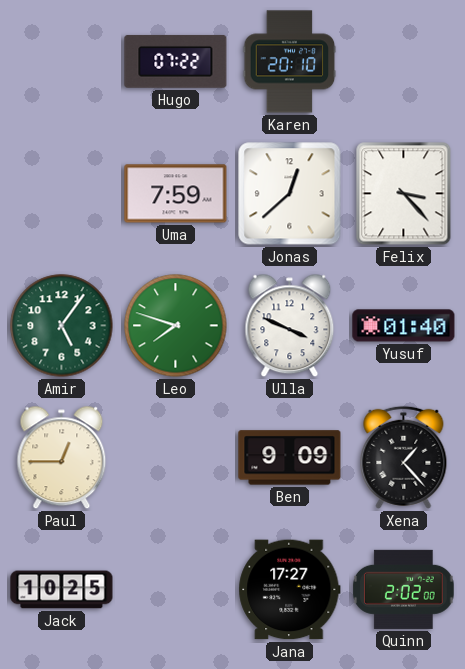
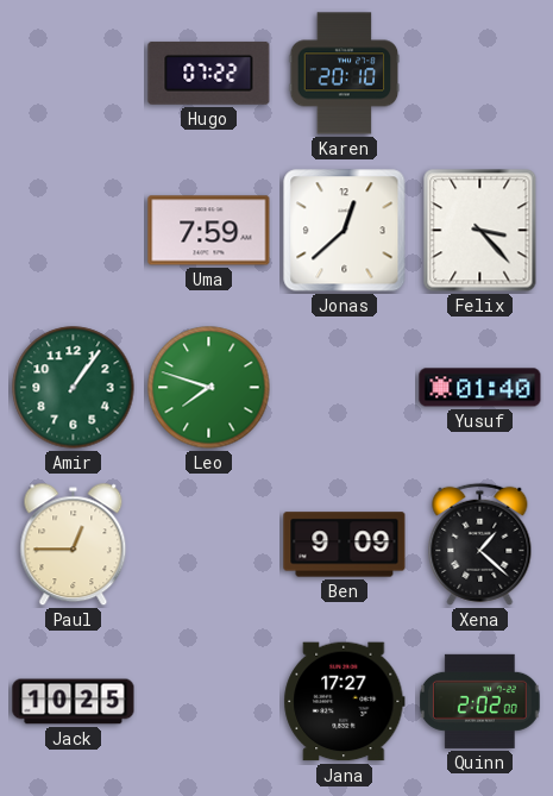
Amir: 5:06 -> 1:06 (74, 388)
Ulla: 3:49 -> none (290, 326)
Xena: 1:23 -> 1:22 (480, 544)
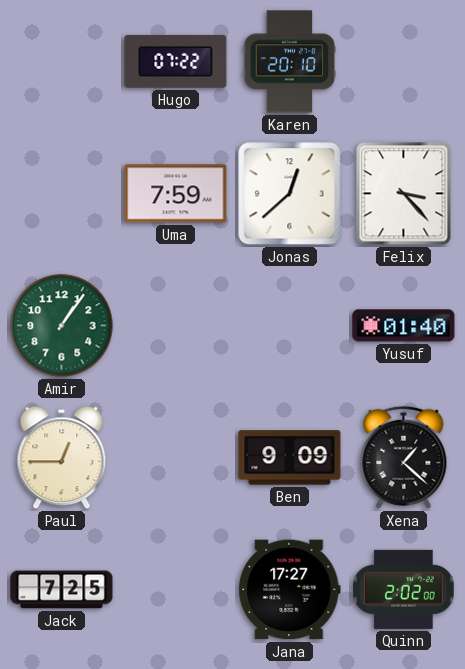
Leo: 7:48 -> none (209, 388)
Jack: 10:25 -> 7:25 (62, 590)
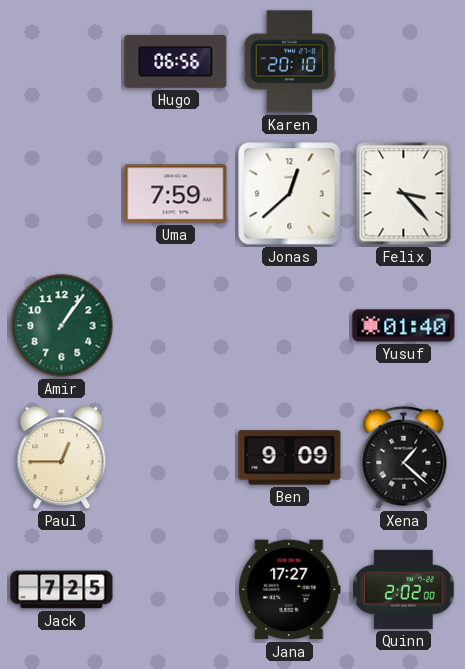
Hugo: 07:22 -> 06:56 (176, 62)
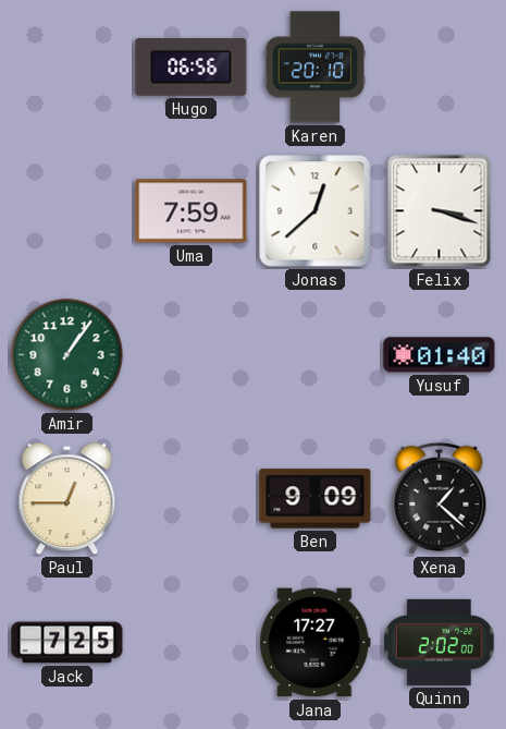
Felix: 3:23 -> 3:18 (440, 211)
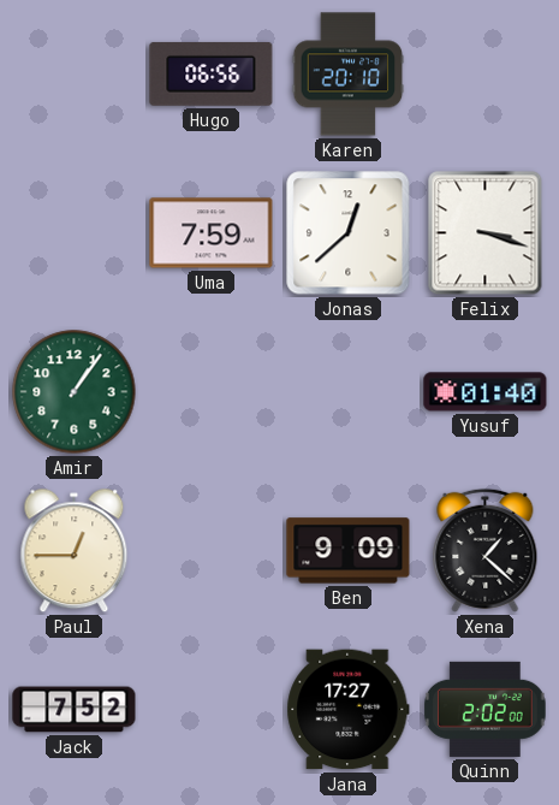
Jack: 7:25 -> 7:52 (75, 710)
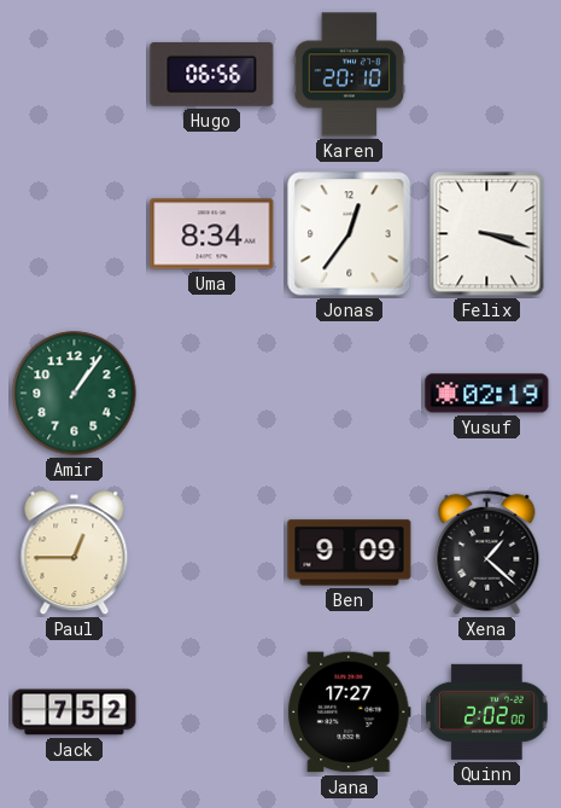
Uma: 7:59 -> 8:34 (212, 234)
Jonas: 12:38 -> 12:36 (350, 234)
Yusuf: 01:40 -> 02:19 (487, 394)
